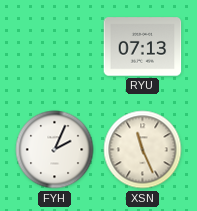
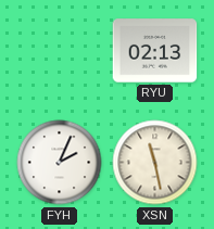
RYU: 07:13 -> 02:13 (155, 51)
XSN: 11:26 -> 11:28 (155, 163)
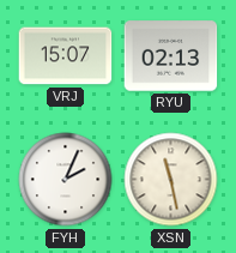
VRJ: none -> 15:07 (66, 56)
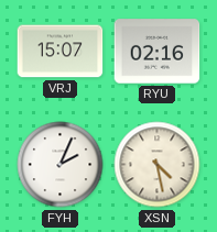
RYU: 02:13 -> 02:16 (158, 52)
XSN: 11:28 -> 4:28 (158, 165)
